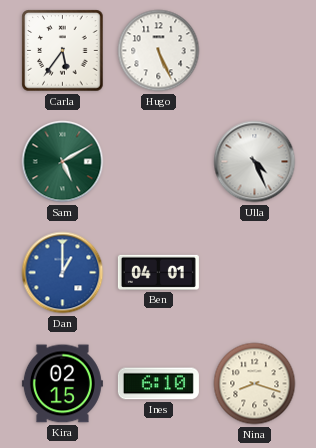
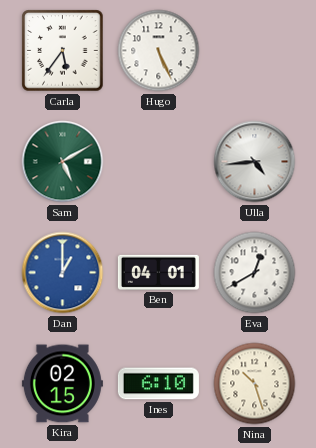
Ulla: 4:26 -> 4:44 (255, 162)
Eva: none -> 12:40 (255, 273)
Nina: 8:18 -> 10:27 (255, 384)
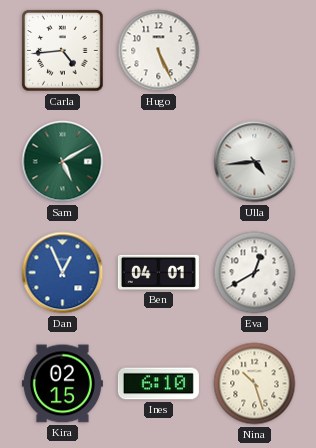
Carla: 5:36 -> 4:44 (63, 51)
Dan: 1:00 -> 12:56 (63, 273)
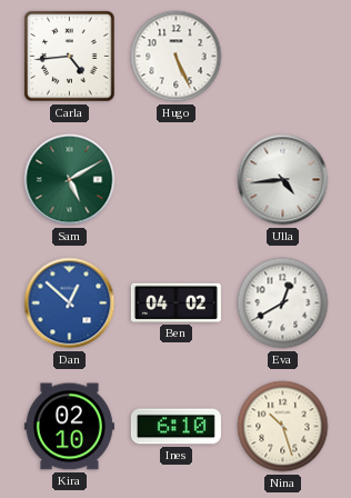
Dan: 12:56 -> 12:52 (70, 303)
Ben: 04:01 -> 04:02 (175, 302)
Kira: 02:15 -> 02:10 (69, 427)
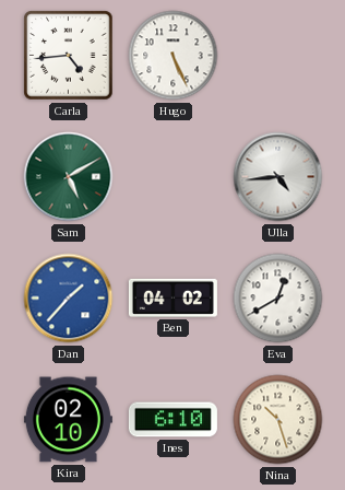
Dan: 12:52 -> 1:37 (69, 299)
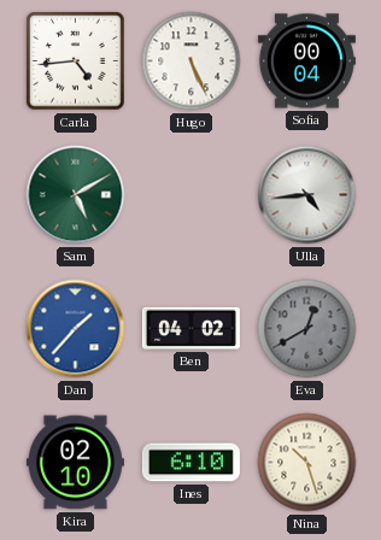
Sofia: none -> 00:04 (306, 61)
Eva dial: white -> grey (307, 329)
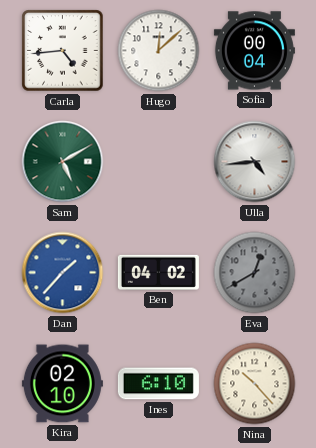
Hugo: 5:26 -> 12:08 (159, 51)
Nina: 10:27 -> 10:23 (255, 384)
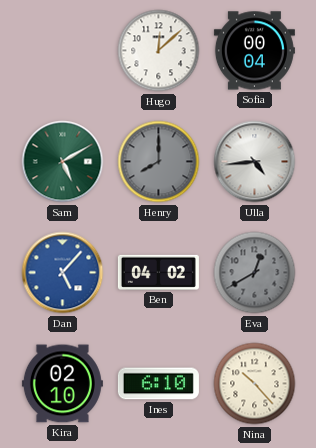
Carla: 4:44 -> none (63, 51)
Henry: none -> 8:00 (159, 162)
Dan: 1:37 -> 5:07 (63, 273)
